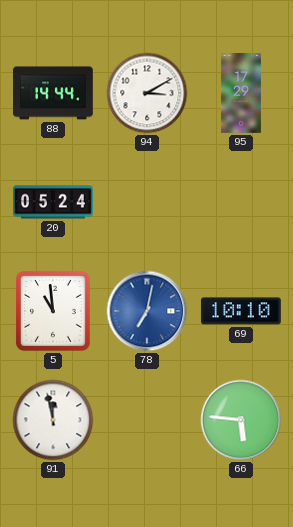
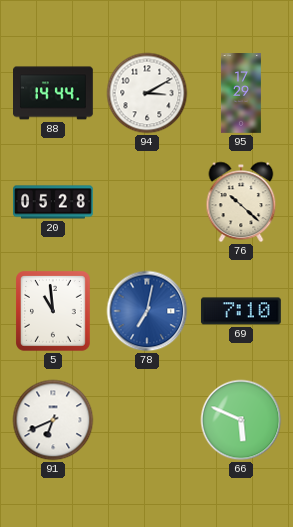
20: 05:24 -> 05:28 (54, 202)
76: none -> 10:22 (241, 202)
69: 10:10 -> 7:10 (241, 311)
91: 11:58 -> 6:41 (53, 420)
66: 5:46 -> 5:49 (241, 420)
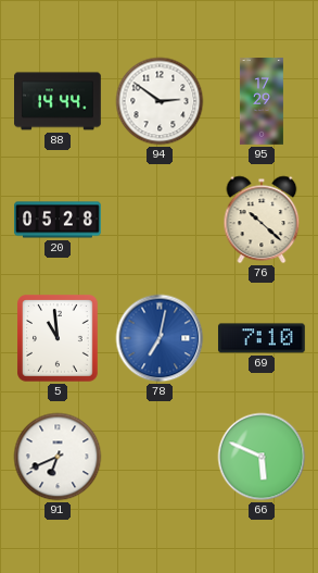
94: 3:10 -> 2:51 (160, 101)
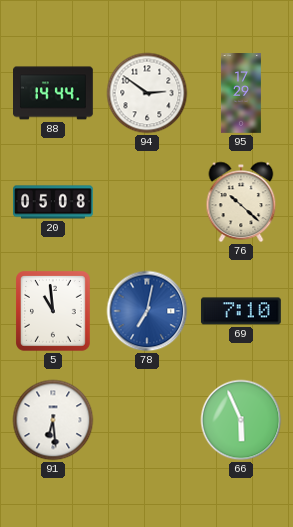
20: 05:28 -> 05:08 (54, 202)
91: 6:41 -> 6:29 (53, 420)
66: 5:49 -> 5:56 (241, 420)
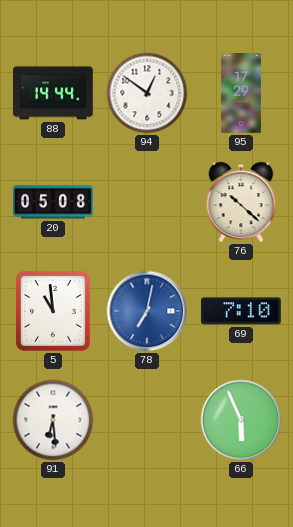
94: 2:51 -> 12:51 (147, 93)
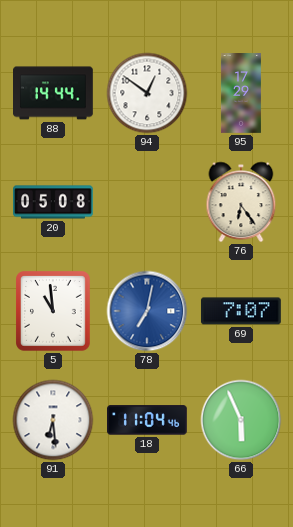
76: 10:22 -> 6:24 (241, 202)
69: 7:10 -> 7:07 (241, 311)
18: none -> 11:04 (148, 420)
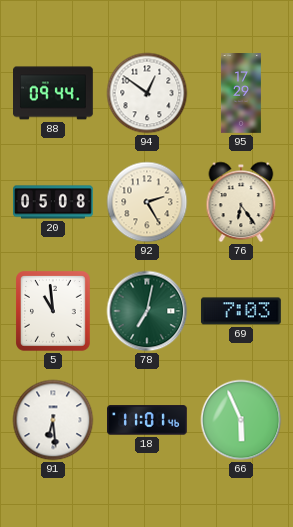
88: 14:44 -> 09:44 (54, 93)
92: none -> 2:25 (147, 202)
78 dial: blue -> green (147, 311)
69: 7:07 -> 7:03 (241, 311)
18: 11:04 -> 11:01 (148, 420)
